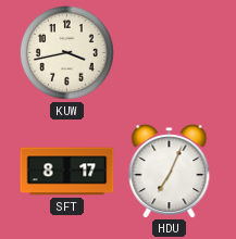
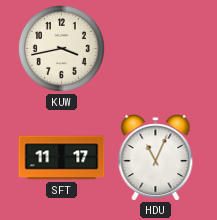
SFT: 8:17 -> 11:17 (62, 158)
HDU: 7:04 -> 11:04 (156, 158)
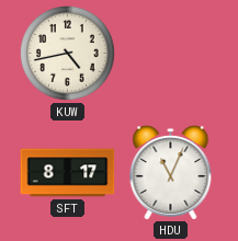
KUW: 3:43 -> 4:43 (67, 53)
SFT: 11:17 -> 8:17 (68, 173)
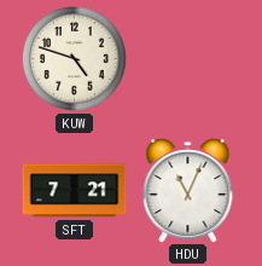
KUW: 4:43 -> 4:48 (74, 58)
SFT: 8:17 -> 7:21 (75, 191)
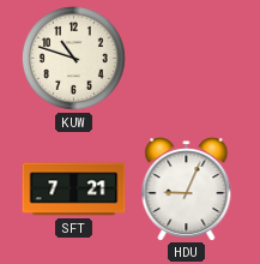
KUW: 4:48 -> 10:48 (73, 58)
HDU: 11:04 -> 9:04 (187, 190)
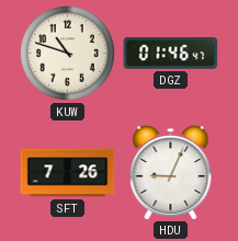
DGZ: none -> 01:46 (171, 53)
SFT: 7:21 -> 7:26 (68, 173)
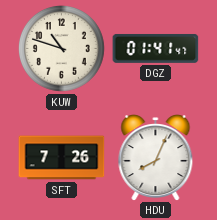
DGZ: 01:46 -> 01:41 (156, 48)
HDU: 9:04 -> 8:04 (156, 158)
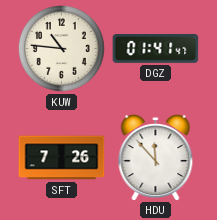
KUW: 10:48 -> 10:46 (61, 48)
HDU: 8:04 -> 11:53 (156, 158)
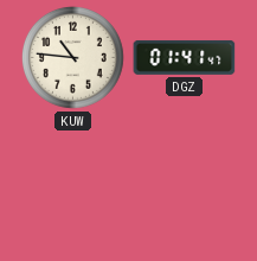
SFT: 7:26 -> none (62, 158)
HDU: 11:53 -> none (156, 158)
